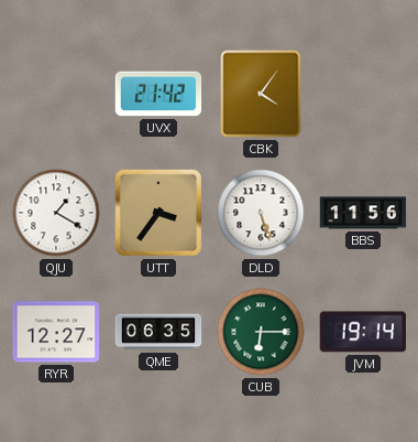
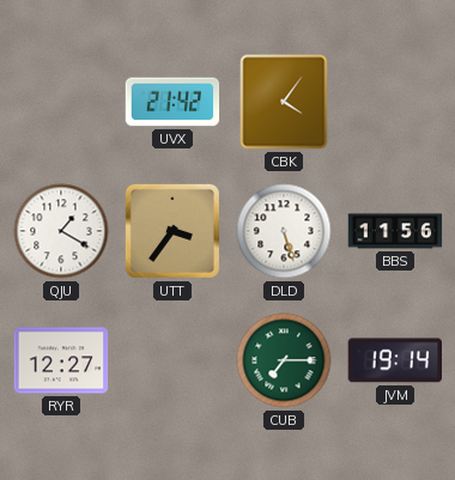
QME: 06:35 -> none (158, 332)
CUB: 6:15 -> 7:15 (284, 360)
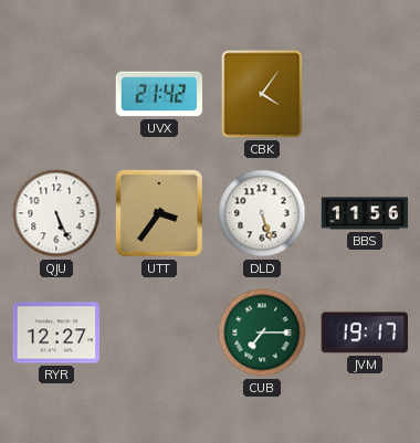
QJU: 1:20 -> 5:26 (56, 213)
JVM: 19:14 -> 19:17 (364, 333)
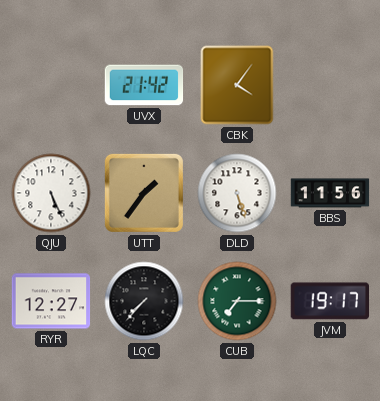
UTT: 3:36 -> 1:36 (144, 193)
LQC: none -> 7:37 (144, 301)
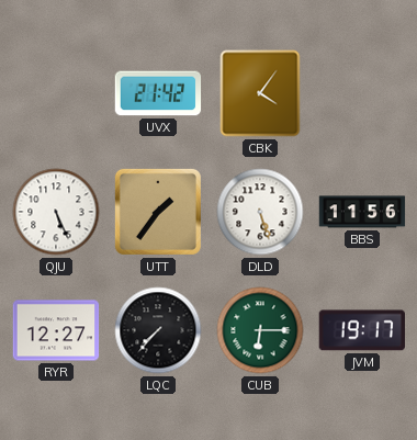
CUB: 7:15 -> 6:15 (260, 330)
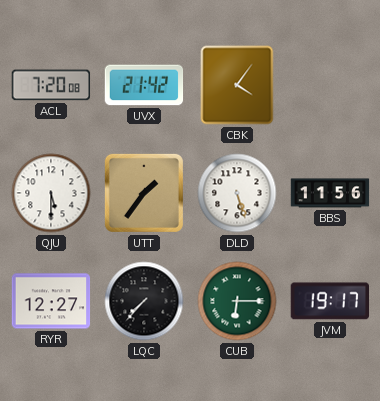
ACL: none -> 7:20 (51, 85)
QJU: 5:26 -> 5:30 (51, 193)
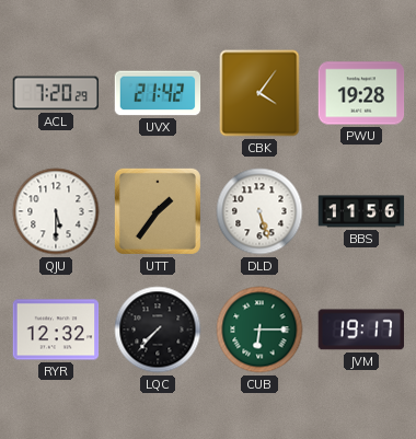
ACL: 7:20:08 -> 7:20:29 (56, 93)
PWU: none -> 19:28 (361, 93)
RYR: 12:27 -> 12:32 (56, 330)
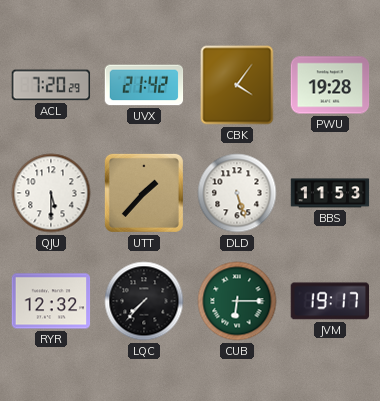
UTT: 1:36 -> 1:37 (144, 193)
BBS: 11:56 -> 11:53 (330, 193)
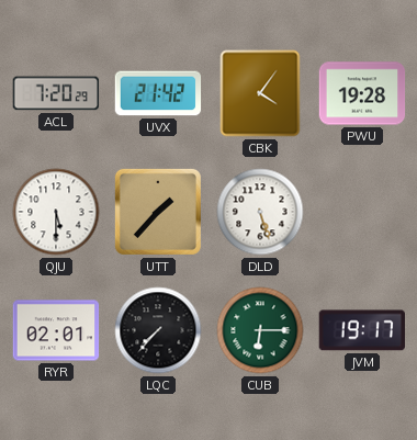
BBS: 11:53 -> none (330, 193)
RYR: 12:32 -> 02:01 (56, 330)
